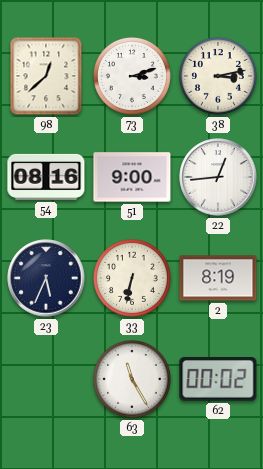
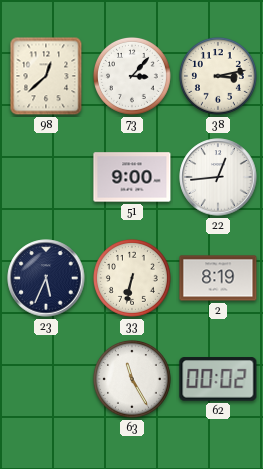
73: 3:12 -> 3:07 (132, 76)
54: 08:16 -> none (46, 177)
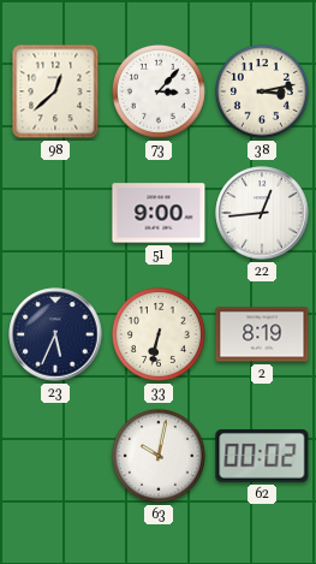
63: 11:25 -> 10:02 (159, 456)
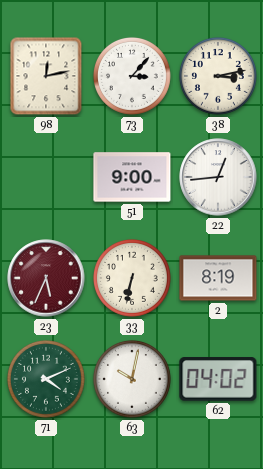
98: 12:38 -> 12:13 (46, 76)
23 dial: navy -> burgundy (46, 278)
71: none -> 4:11 (46, 379)
62: 00:02 -> 04:02 (218, 379)
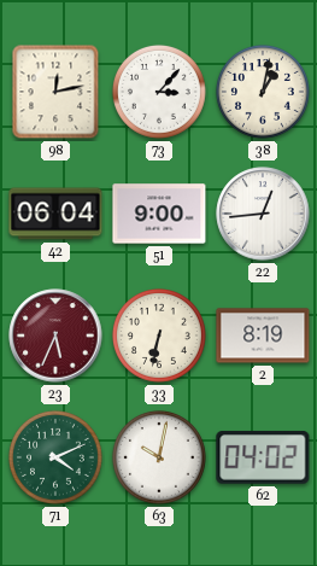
38: 3:13 -> 1:02 (263, 92)
42: none -> 06:04 (55, 214)
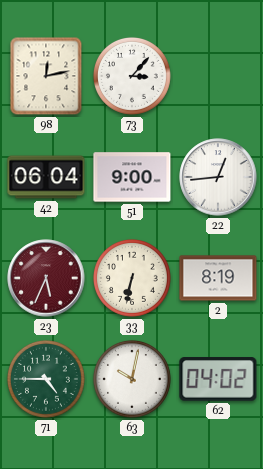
38: 1:02 -> none (263, 92)
71: 4:11 -> 4:45 (46, 379)
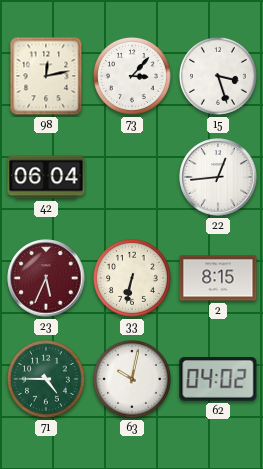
15: none -> 3:27 (218, 76)
51: 9:00 -> none (132, 177)
2: 8:19 -> 8:15 (218, 278)
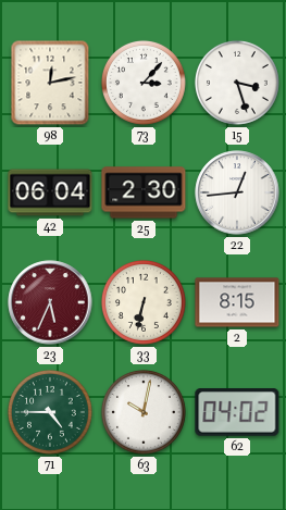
25: none -> 2:30 (144, 192)
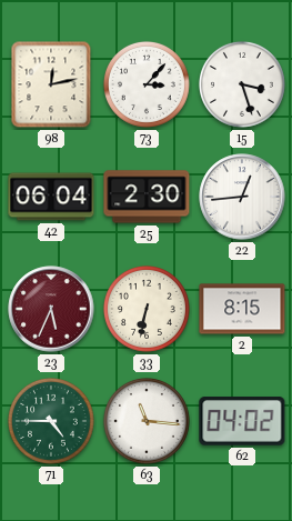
63: 10:02 -> 11:16 (147, 421)
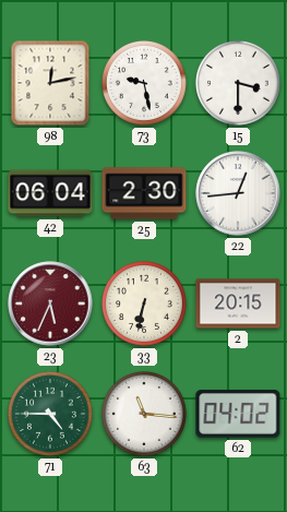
73: 3:07 -> 9:28 (144, 83)
15: 3:27 -> 3:30 (238, 83)
2: 8:15 -> 20:15 (238, 303)
